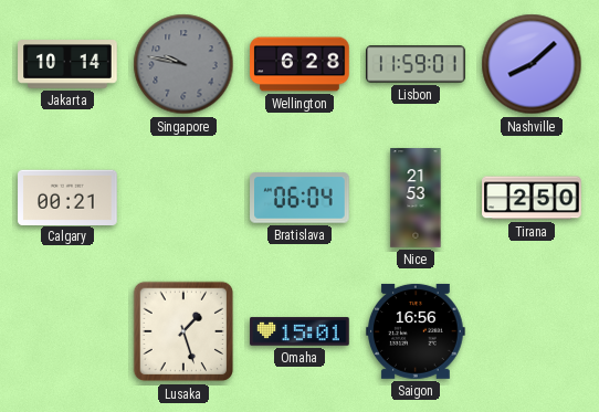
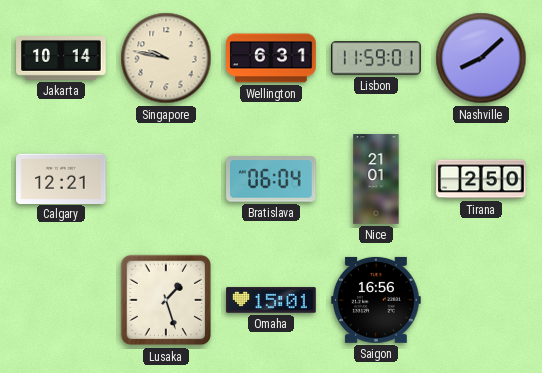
Singapore dial: grey -> cream (166, 58)
Wellington: 6:28 -> 6:31 (271, 58)
Calgary: 00:21 -> 12:21 (61, 178)
Nice: 21:53 -> 21:01 (376, 179)
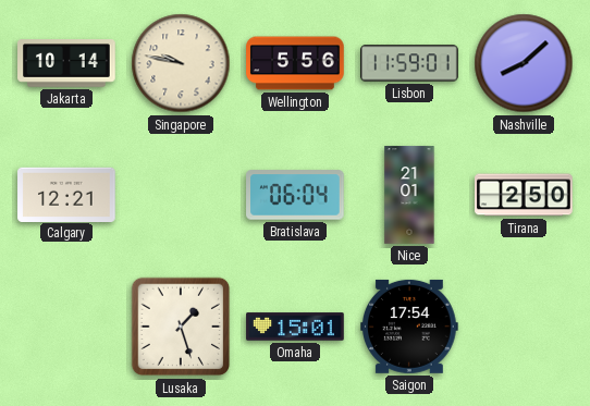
Wellington: 6:31 -> 5:56 (295, 63)
Saigon: 16:56 -> 17:54 (409, 327)
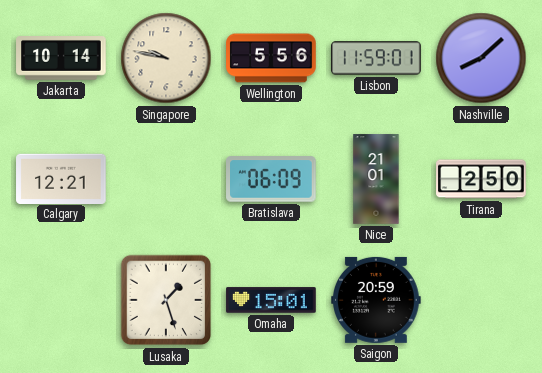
Bratislava: 06:04 -> 06:09 (271, 179)
Saigon: 17:54 -> 20:59 (376, 300)
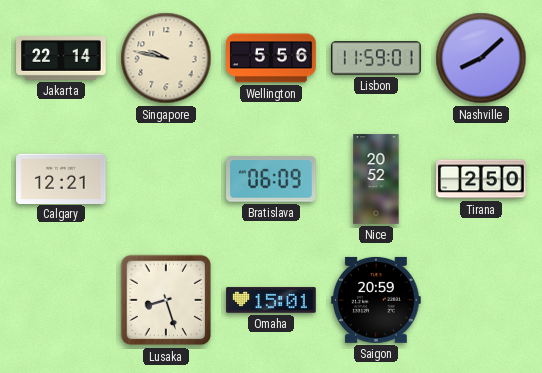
Jakarta: 10:14 -> 22:14 (61, 59)
Nice: 21:01 -> 20:52 (376, 179)
Lusaka: 1:27 -> 8:27 (166, 300)
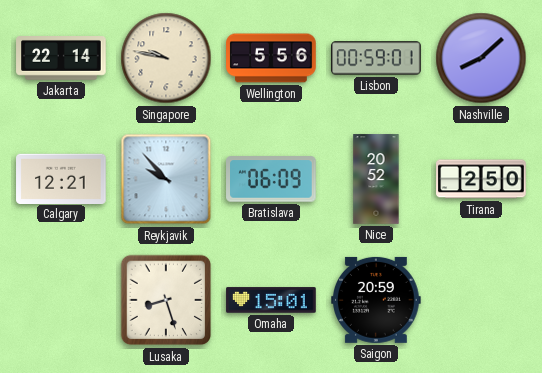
Lisbon: 11:59 -> 00:59 (376, 58)
Reykjavik: none -> 9:53 (166, 179)
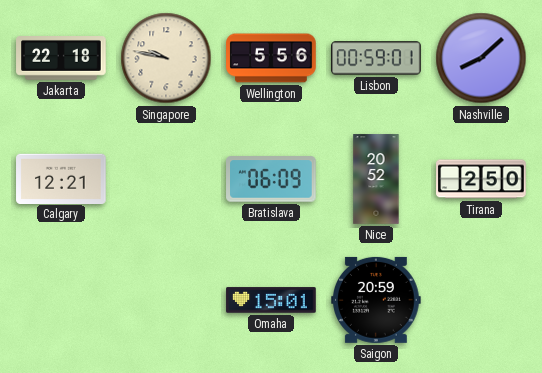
Jakarta: 22:14 -> 22:18 (61, 59)
Reykjavik: 9:53 -> none (166, 179)
Lusaka: 8:27 -> none (166, 300)
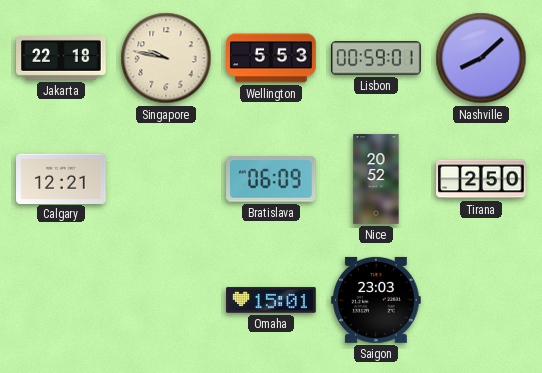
Wellington: 5:56 -> 5:53 (271, 58)
Saigon: 20:59 -> 23:03 (376, 300)
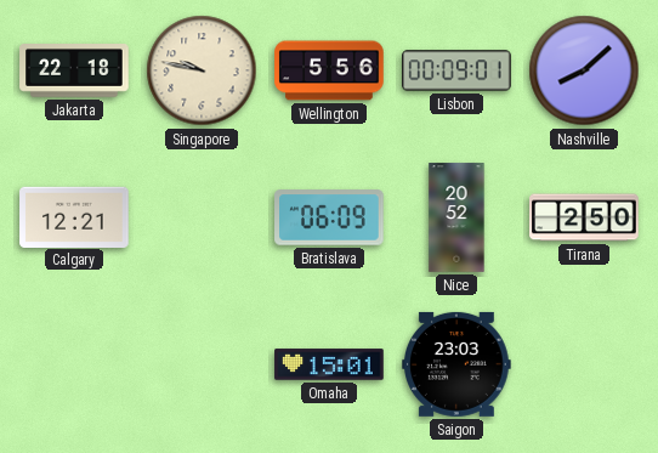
Wellington: 5:53 -> 5:56 (329, 70)
Lisbon: 00:59 -> 00:09 (456, 70)
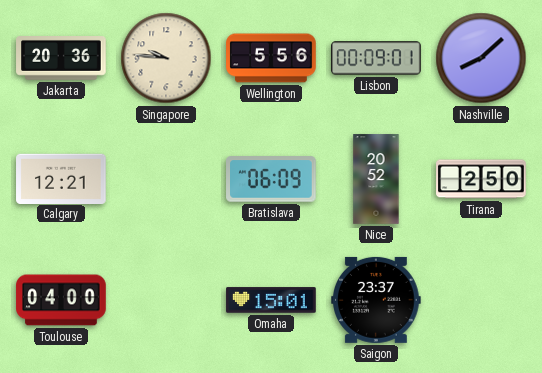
Jakarta: 22:18 -> 20:36 (61, 59)
Singapore: 9:47 -> 9:46 (166, 58)
Toulouse: none -> 04:00 (61, 300)
Saigon: 23:03 -> 23:37 (376, 300)
